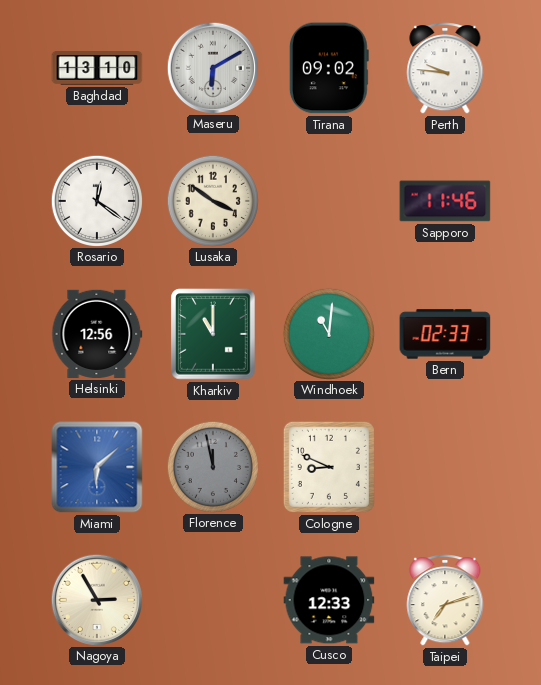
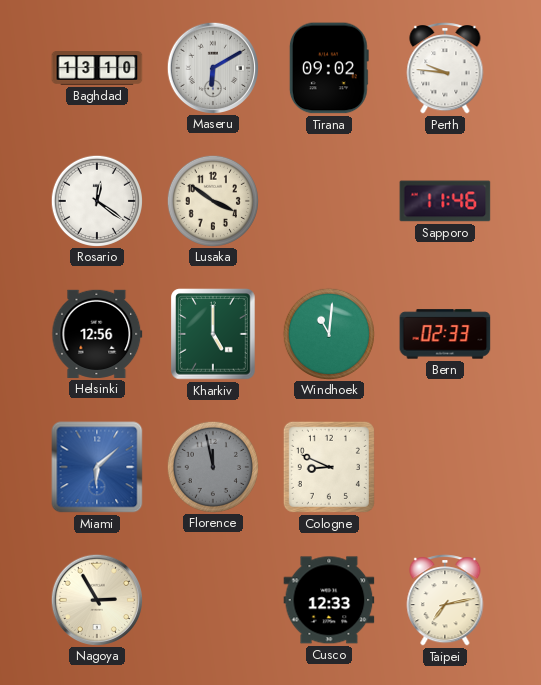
Kharkiv: 11:00 -> 5:00 (213, 334)
Taipei: 7:12 -> 7:13 (445, 600)
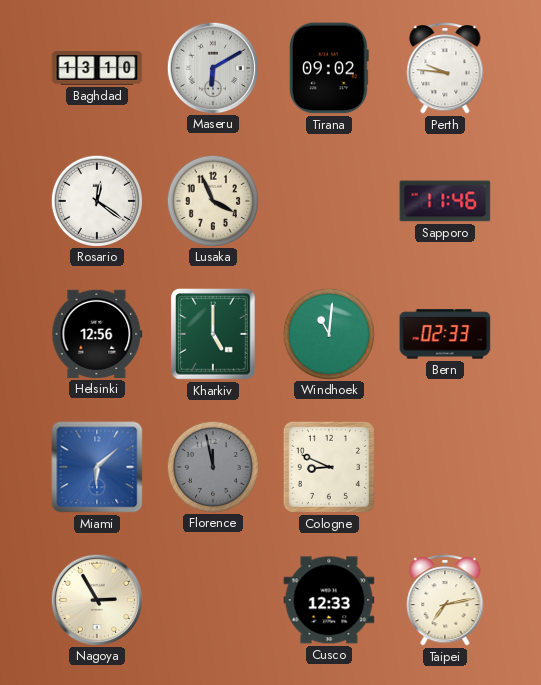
Lusaka: 3:51 -> 3:56 (212, 200)
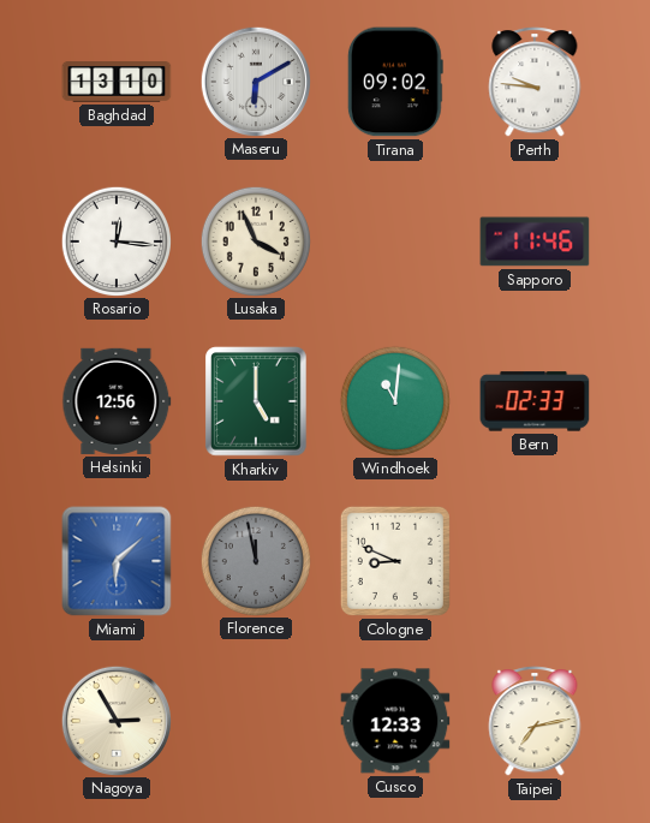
Rosario: 12:21 -> 12:16 (115, 240)
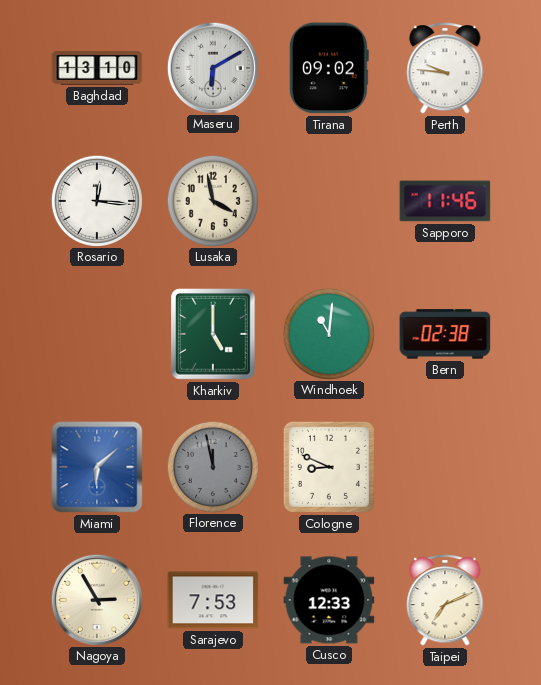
Lusaka: 3:56 -> 3:58 (212, 200)
Helsinki: 12:56 -> none (117, 401)
Bern: 02:33 -> 02:38 (445, 334)
Sarajevo: none -> 7:53 (213, 600)
Taipei: 7:13 -> 7:11 (445, 600)
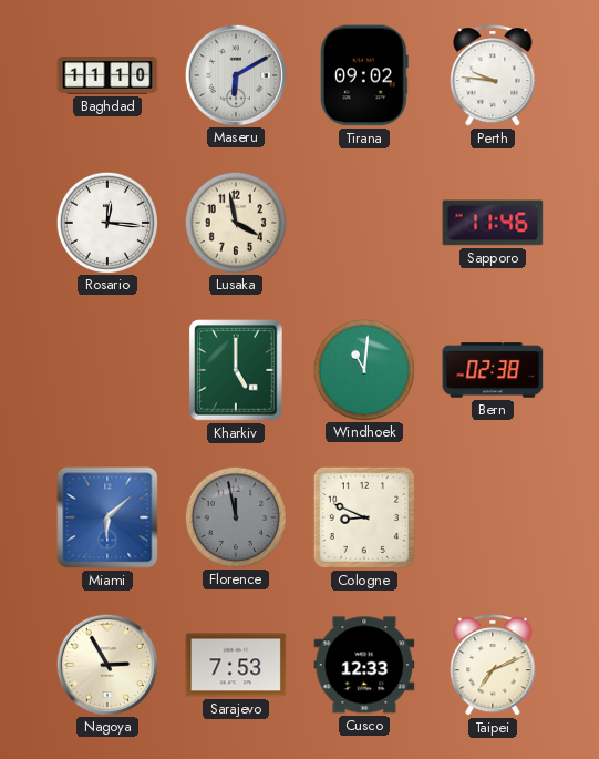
Baghdad: 13:10 -> 11:10 (107, 76)
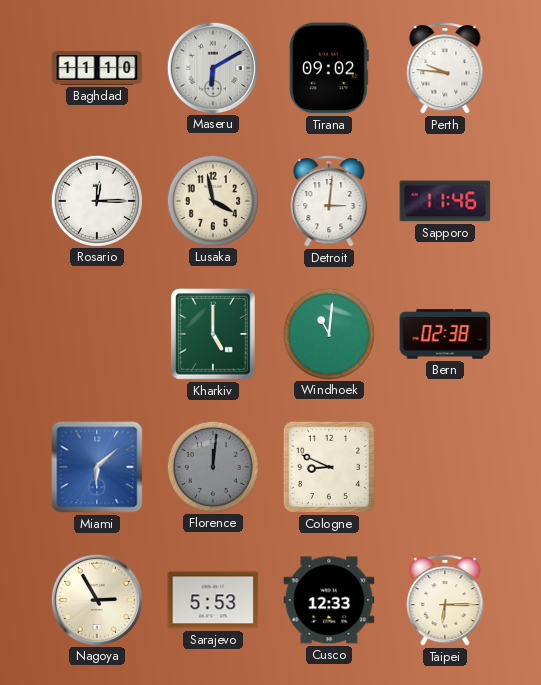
Rosario: 12:16 -> 12:15 (96, 200)
Detroit: none -> 3:01 (329, 201)
Florence: 11:58 -> 12:01 (212, 466)
Sarajevo: 7:53 -> 5:53 (213, 600)
Taipei: 7:11 -> 6:15 (445, 600)
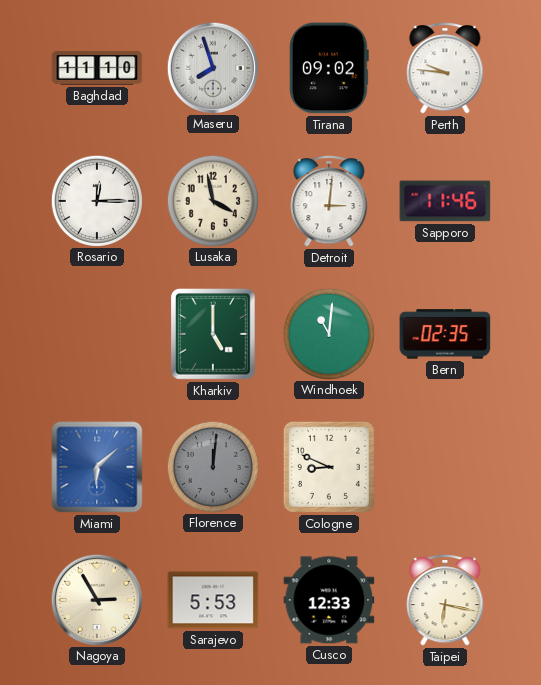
Maseru: 6:10 -> 7:57 (212, 67)
Bern: 02:38 -> 02:35 (445, 334)
Taipei: 6:15 -> 6:17 (445, 600)
